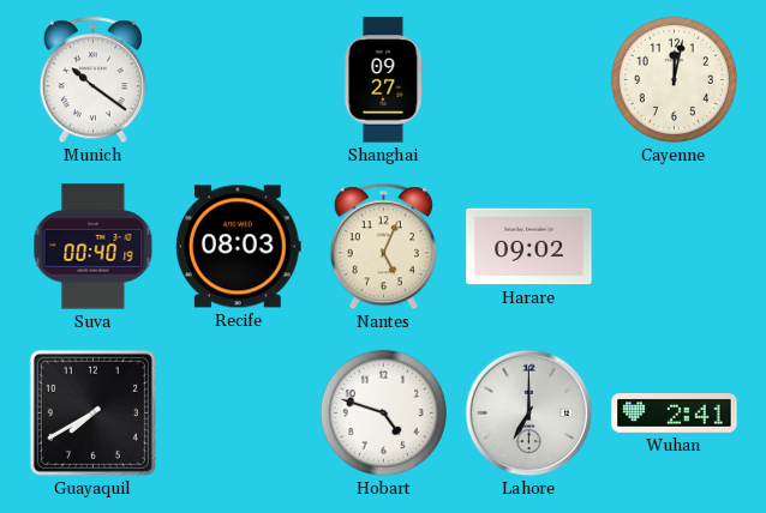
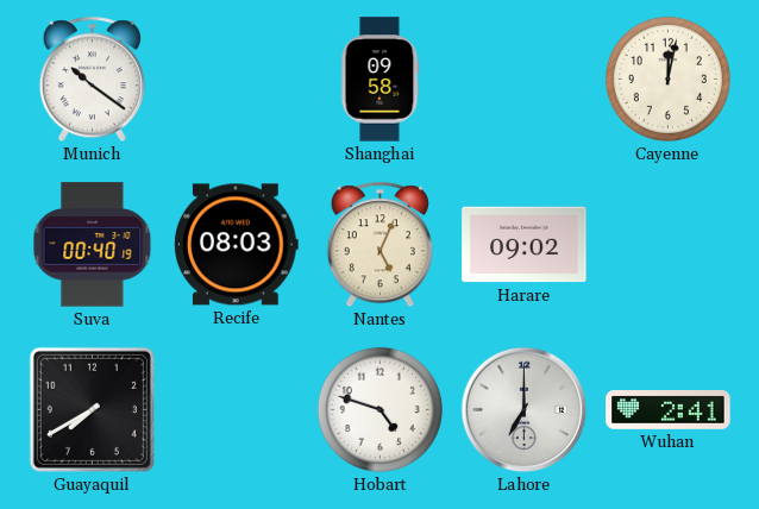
Shanghai: 09:27 -> 09:58 (379, 80)
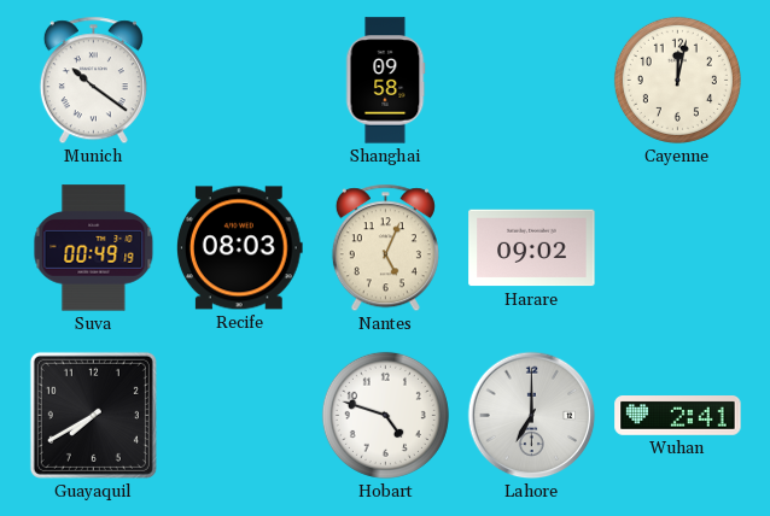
Suva: 00:40 -> 00:49 (94, 248)
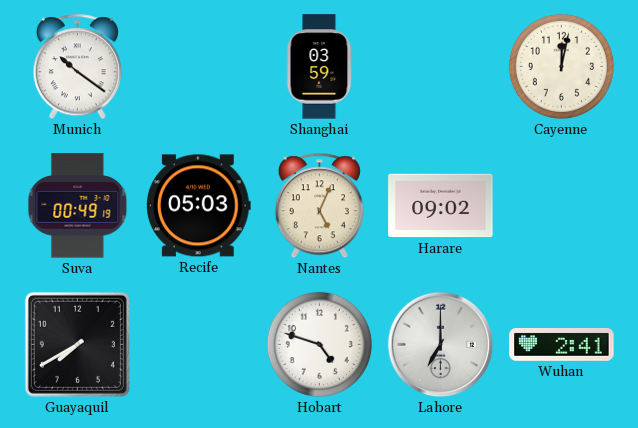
Shanghai: 09:58 -> 03:59 (319, 67)
Recife: 08:03 -> 05:03 (198, 206)
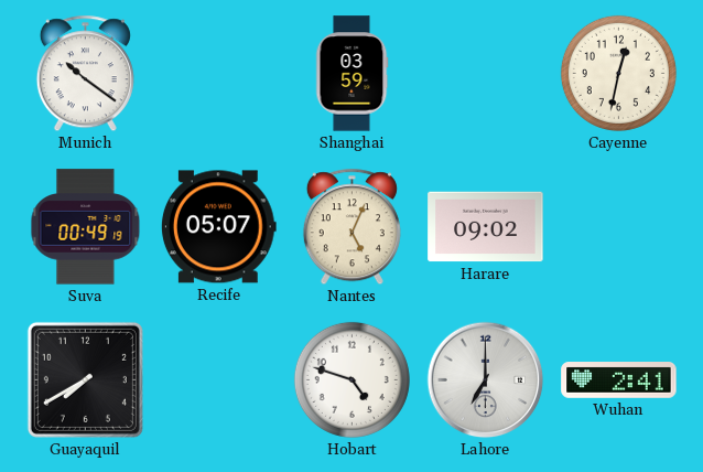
Cayenne: 12:02 -> 12:32 (618, 73)
Recife: 05:03 -> 05:07 (218, 227)
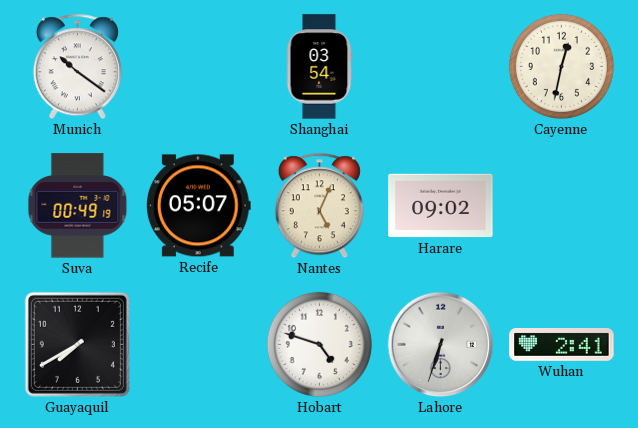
Shanghai: 03:59 -> 03:54 (319, 67)
Lahore: 7:00 -> 6:33 (441, 345)
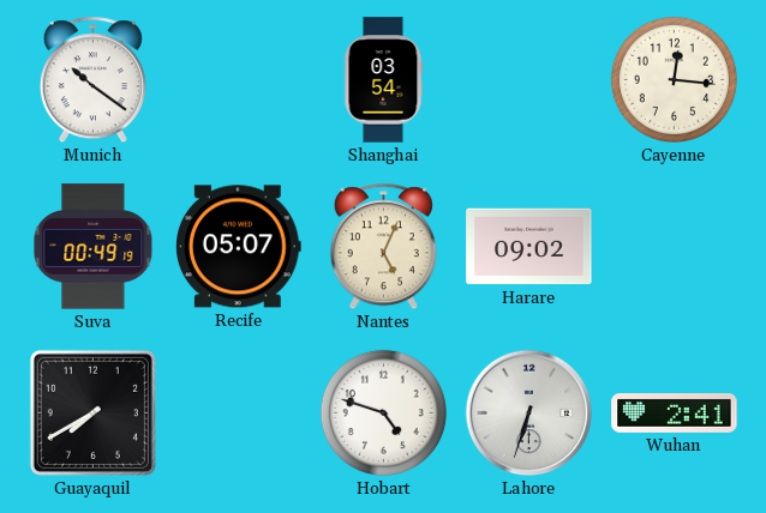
Cayenne: 12:32 -> 12:16 (674, 79)
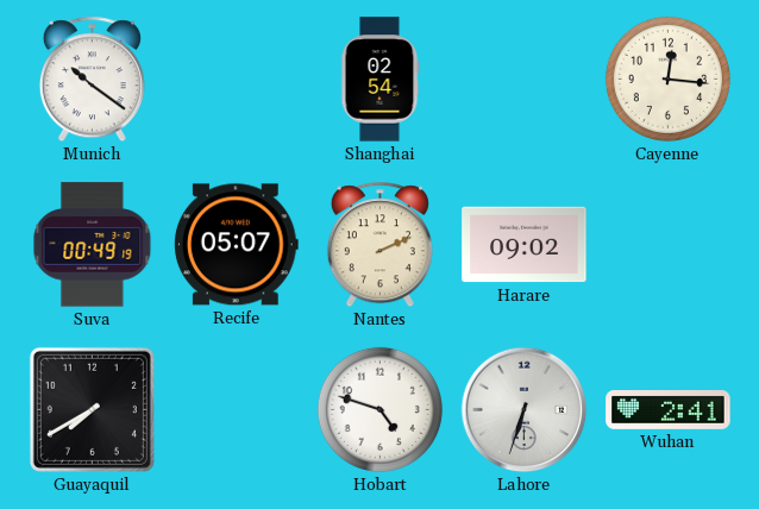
Shanghai: 03:54 -> 02:54 (379, 80)
Nantes: 5:04 -> 2:11 (379, 245)
